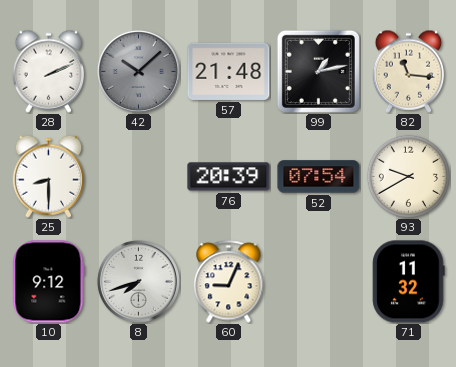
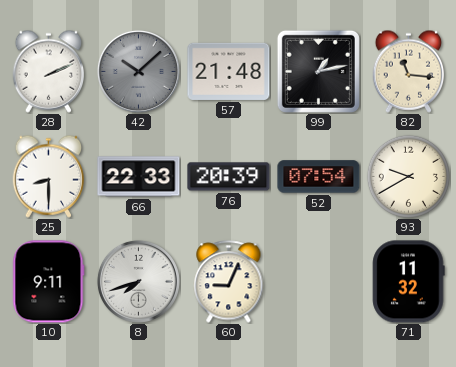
66: none -> 22:33 (139, 177)
10: 9:12 -> 9:11 (49, 282)
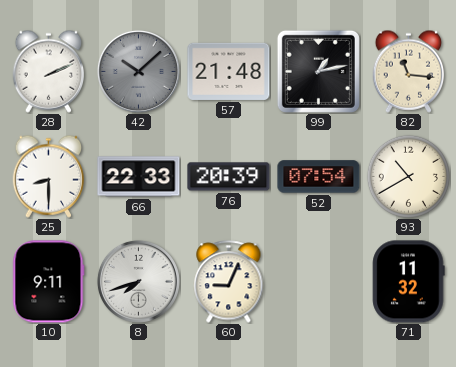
93: 9:40 -> 10:40 (408, 176)
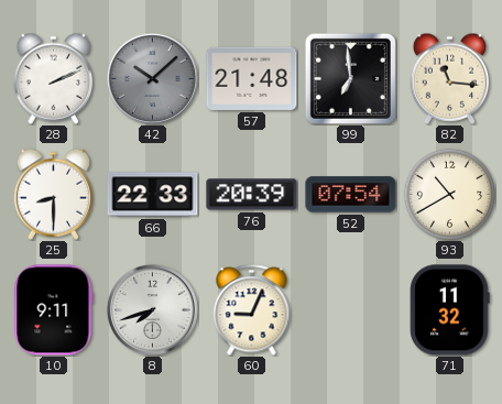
99: 1:13 -> 6:59 (350, 78)
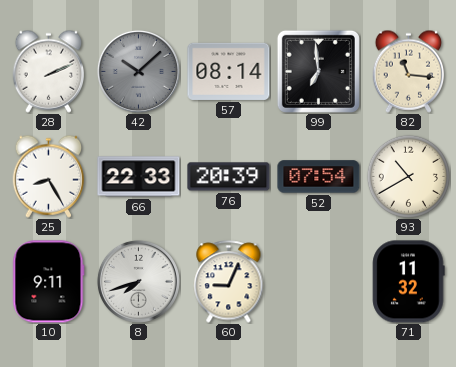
57: 21:48 -> 08:14 (229, 71)
25: 8:30 -> 8:25 (49, 176)
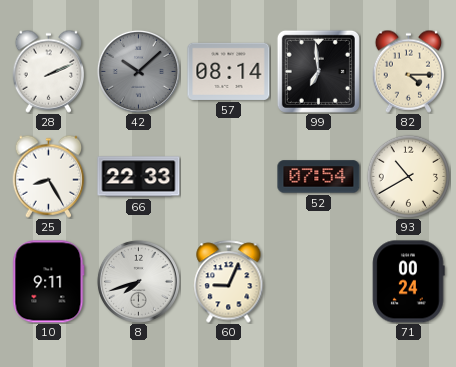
82: 11:16 -> 4:15 (409, 71)
76: 20:39 -> none (229, 177)
71: 11:32 -> 00:24 (409, 282)
